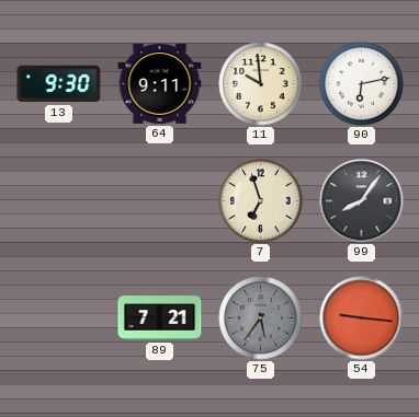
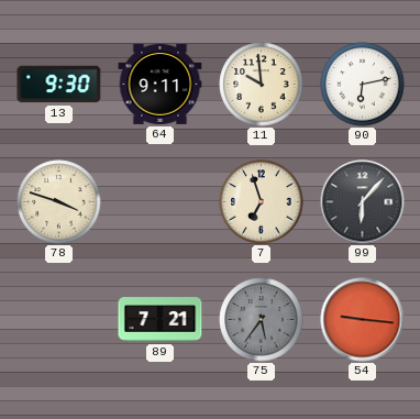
78: none -> 3:48 (59, 202)
99: 8:06 -> 6:07 (363, 202)
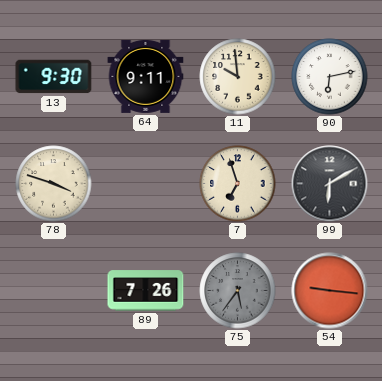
99: 6:07 -> 6:10 (330, 184)
89: 7:21 -> 7:26 (146, 291)
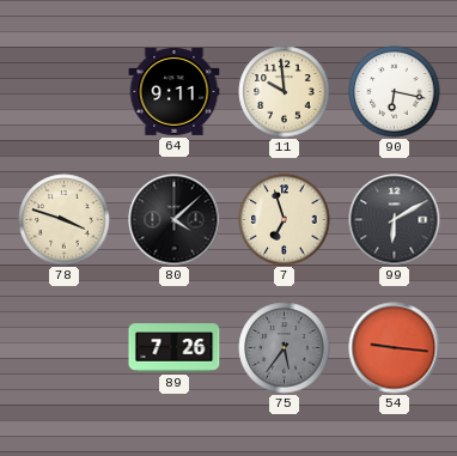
13: 9:30 -> none (54, 77)
90: 6:13 -> 6:17 (395, 92)
80: none -> 4:08 (175, 220)
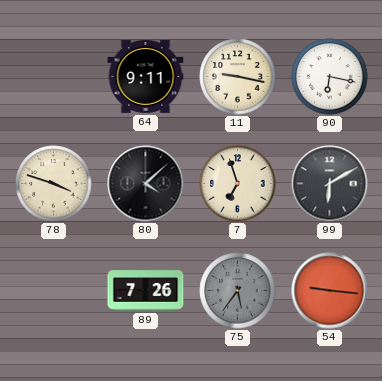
11: 9:59 -> 9:17 (238, 77)
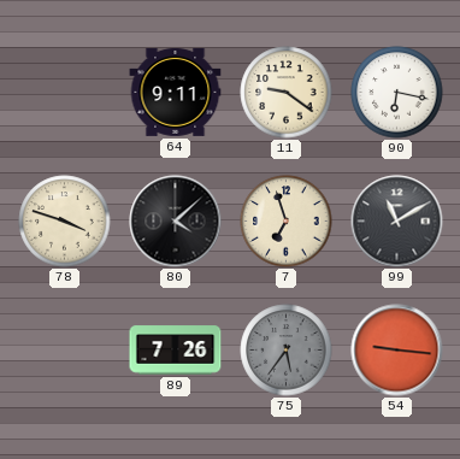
11: 9:17 -> 9:21 (287, 93)
99: 6:10 -> 11:10 (397, 222)
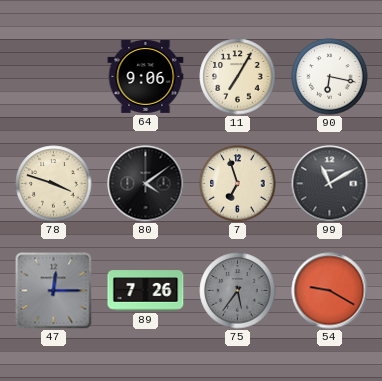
64: 9:11 -> 9:06 (146, 76)
11: 9:21 -> 7:05 (238, 77)
80: 4:08 -> 4:09 (146, 184)
47: none -> 12:15 (54, 291)
54: 9:16 -> 9:20 (330, 291)
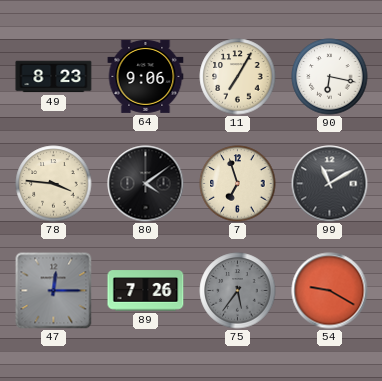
49: none -> 8:23 (54, 77)
78: 3:48 -> 3:46 (54, 184)
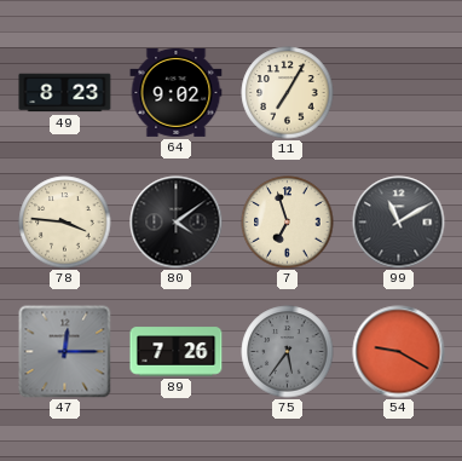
64: 9:06 -> 9:02 (177, 92)
90: 6:17 -> none (330, 77)
